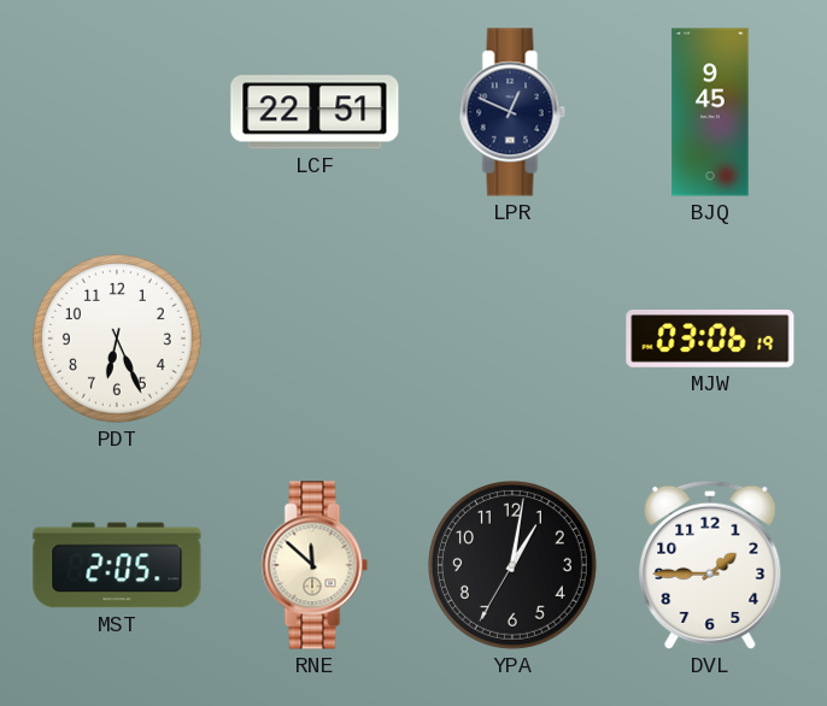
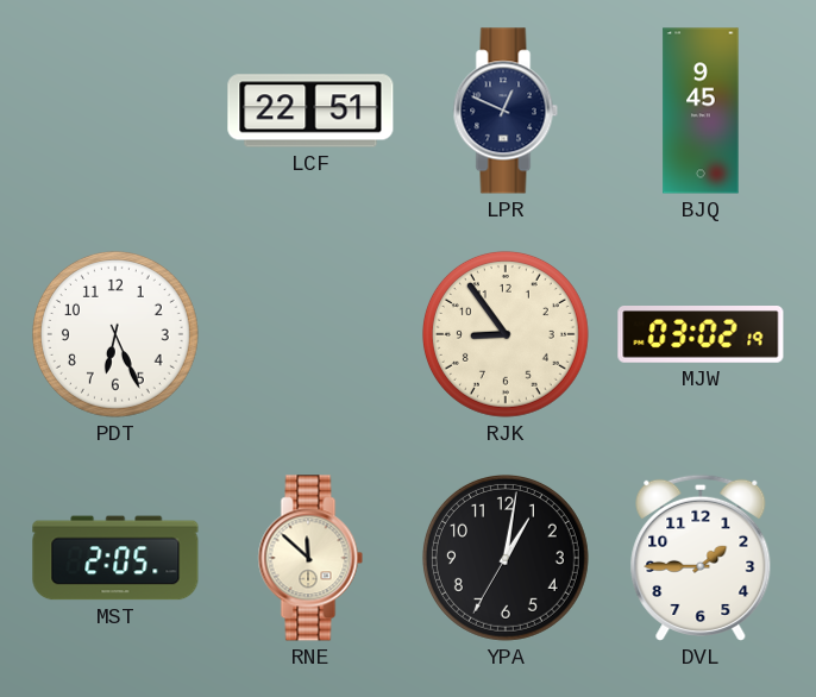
RJK: none -> 8:54 (506, 334)
MJW: 03:06 -> 03:02 (701, 334)
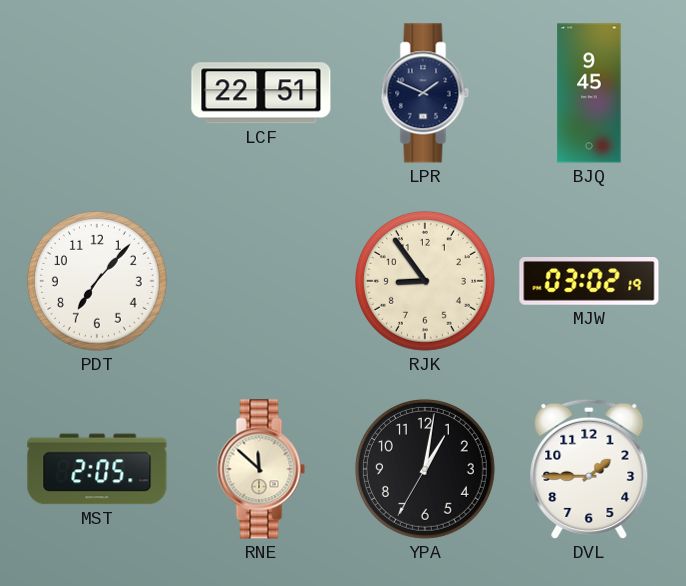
LPR: 12:49 -> 1:49 (425, 93)
PDT: 6:26 -> 7:07 (97, 281)
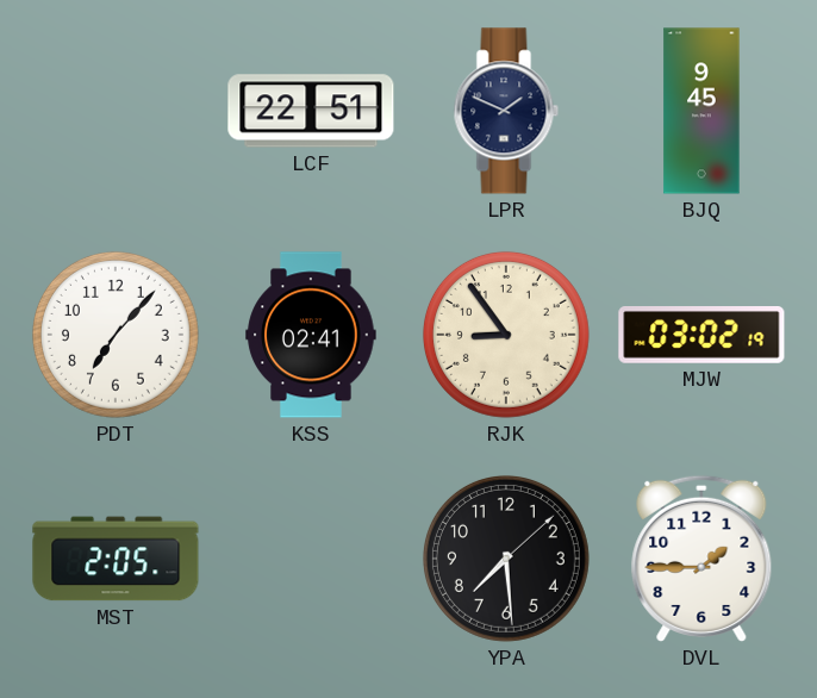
KSS: none -> 02:41 (311, 335)
RNE: 11:52 -> none (261, 469)
YPA: 1:01 -> 7:29 (506, 559)
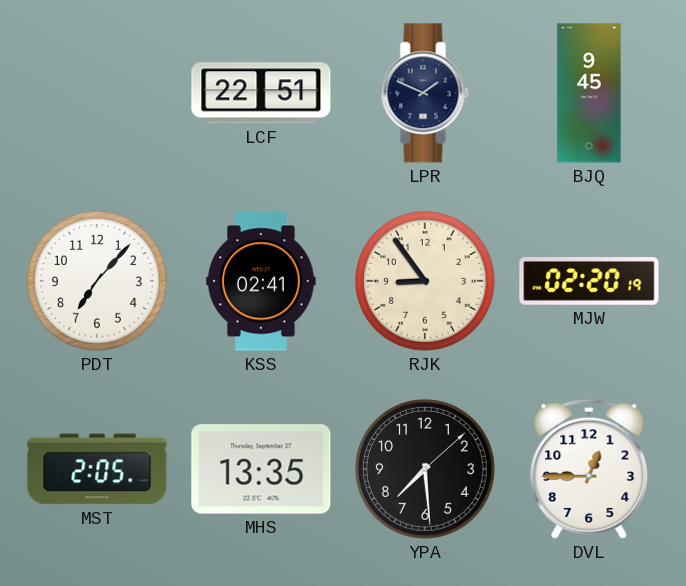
MJW: 03:02 -> 02:20 (589, 281)
MHS: none -> 13:35 (261, 469)
DVL: 1:45 -> 12:45 (589, 469)
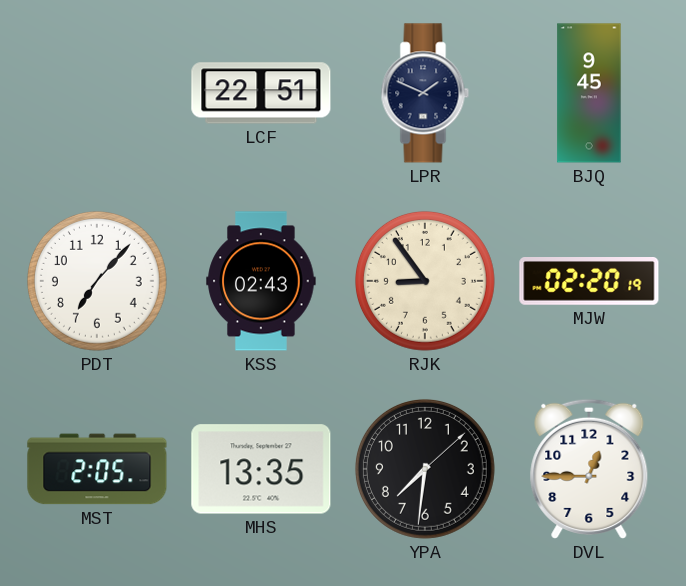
KSS: 02:41 -> 02:43 (261, 281)
YPA: 7:29 -> 7:31 (425, 469)
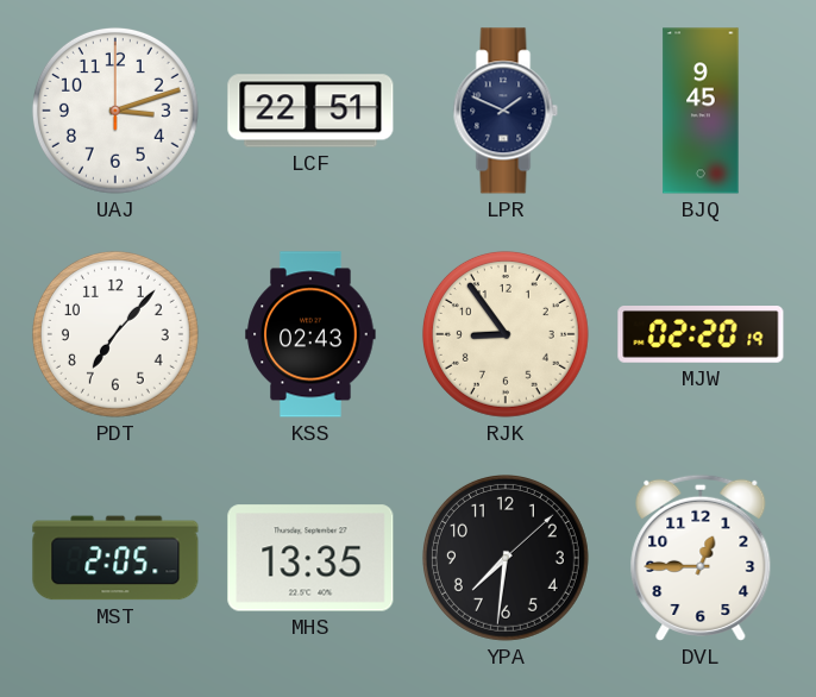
UAJ: none -> 3:12 (115, 111)
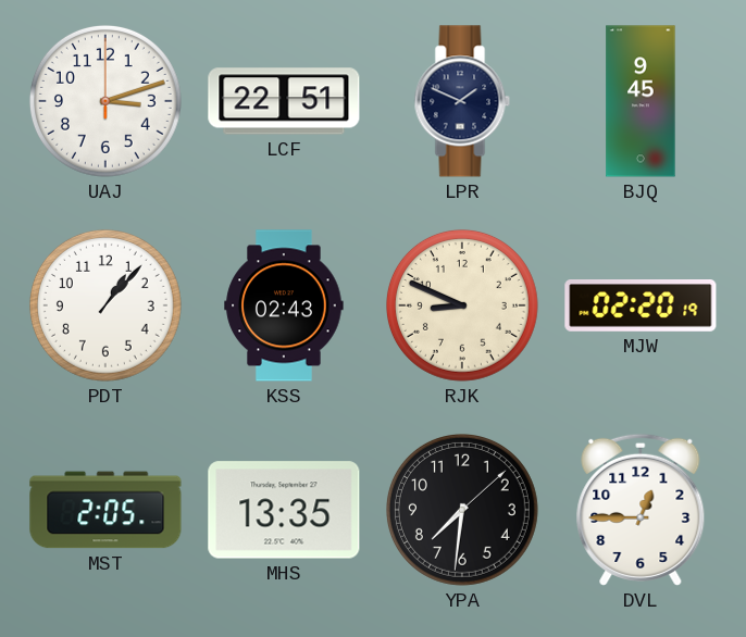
PDT: 7:07 -> 1:07 (105, 305)
RJK: 8:54 -> 8:49 (462, 305)
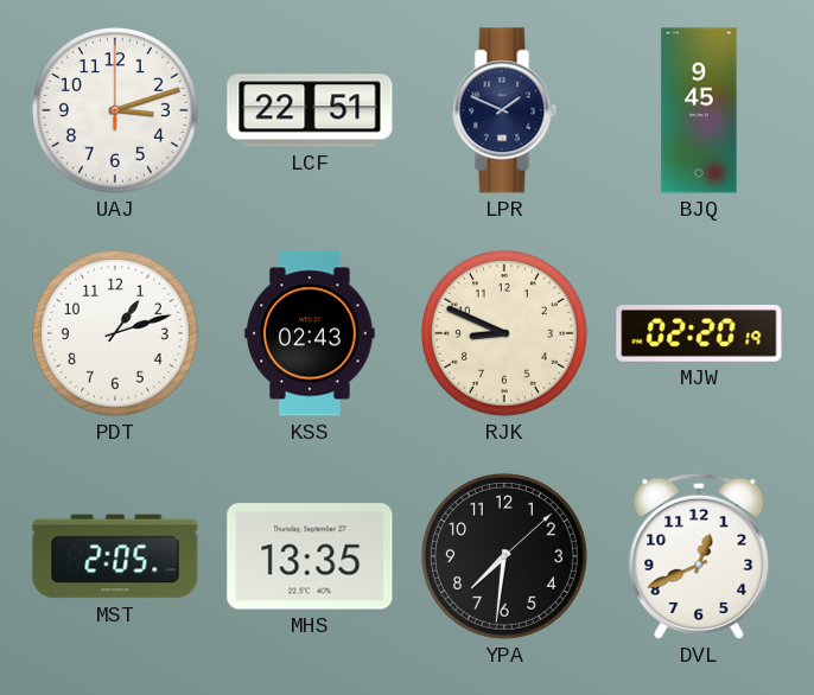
PDT: 1:07 -> 1:12 (115, 333)
DVL: 12:45 -> 12:41 (699, 556)
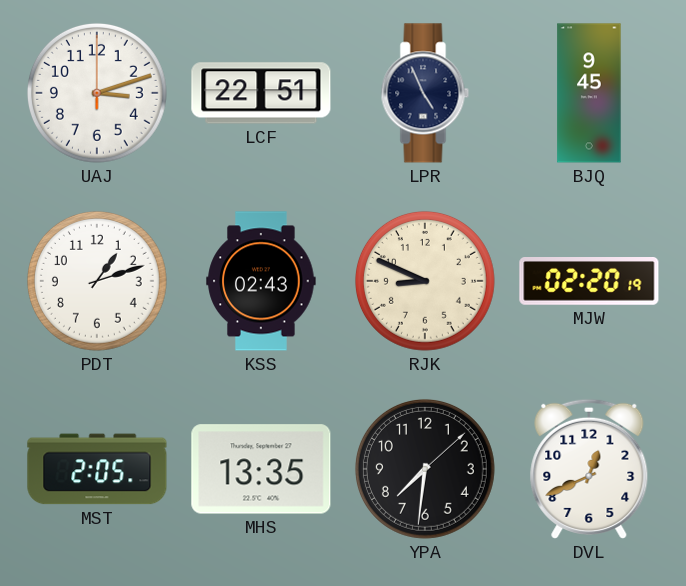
LPR: 1:49 -> 4:56 (425, 93)
